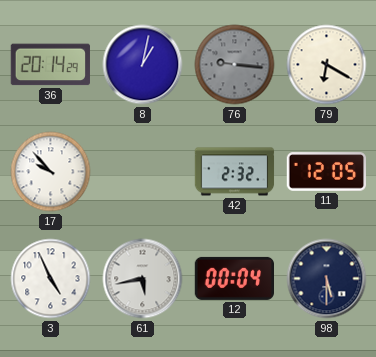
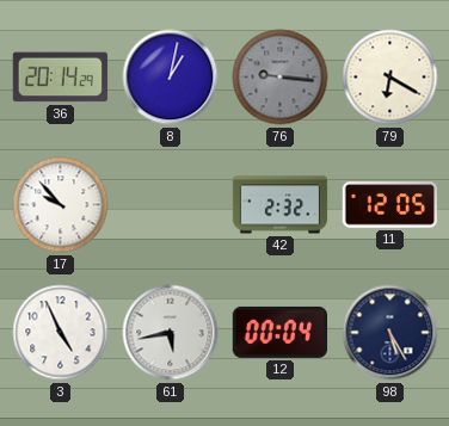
98: 5:30 -> 5:25 (390, 333)
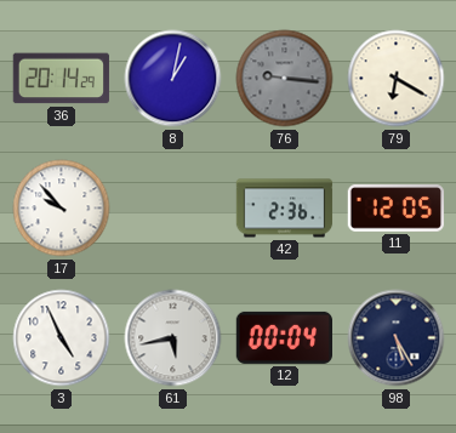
42: 2:32 -> 2:36 (285, 209)
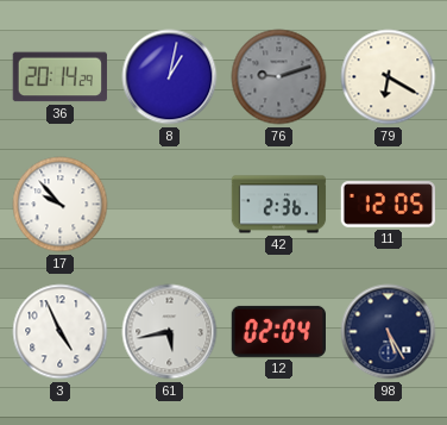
76: 9:16 -> 9:12 (279, 77)
12: 00:04 -> 02:04 (278, 331)
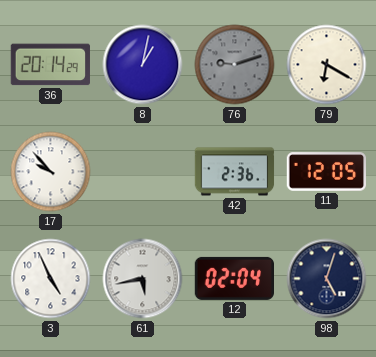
98: 5:25 -> 5:03 (327, 279)
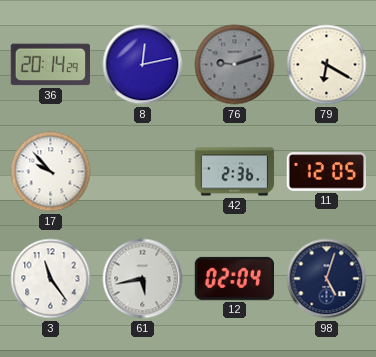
8: 1:02 -> 12:13 (143, 65)
3: 4:56 -> 11:24 (51, 279)
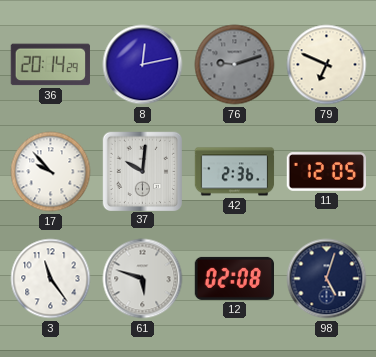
79: 6:20 -> 6:49 (327, 65)
37: none -> 10:01 (142, 171)
61: 5:43 -> 5:48 (143, 279)
12: 02:04 -> 02:08 (234, 278)
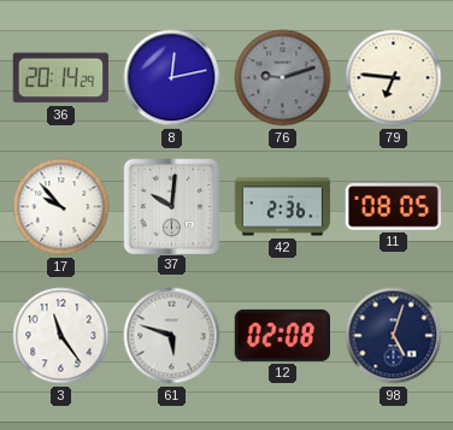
79: 6:49 -> 6:46 (394, 78)
11: 12:05 -> 08:05 (394, 207)
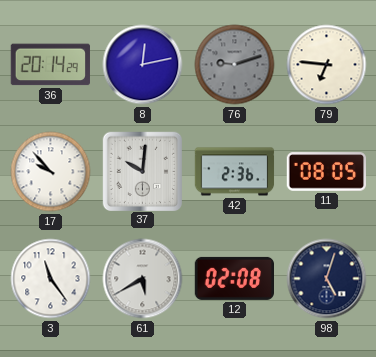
61: 5:48 -> 5:40 (143, 279)
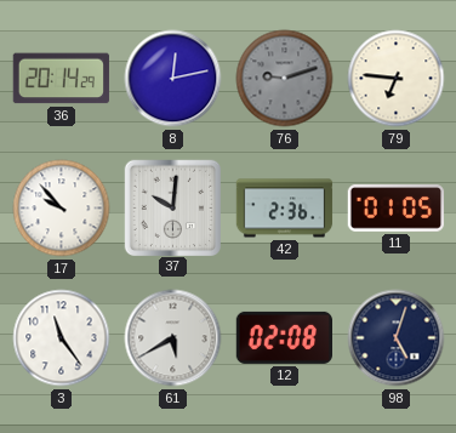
11: 08:05 -> 01:05 (397, 209)
